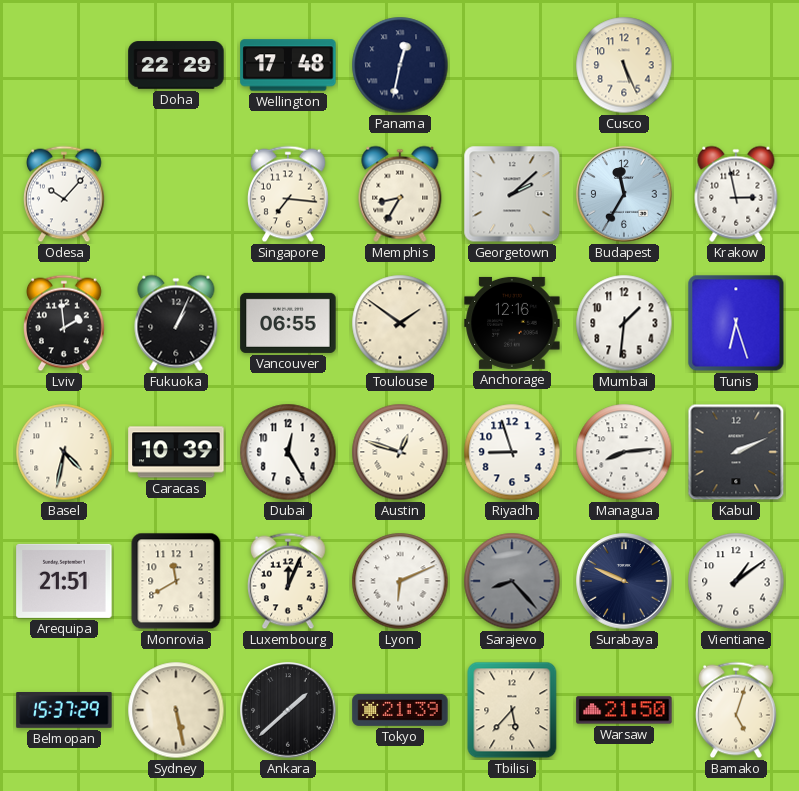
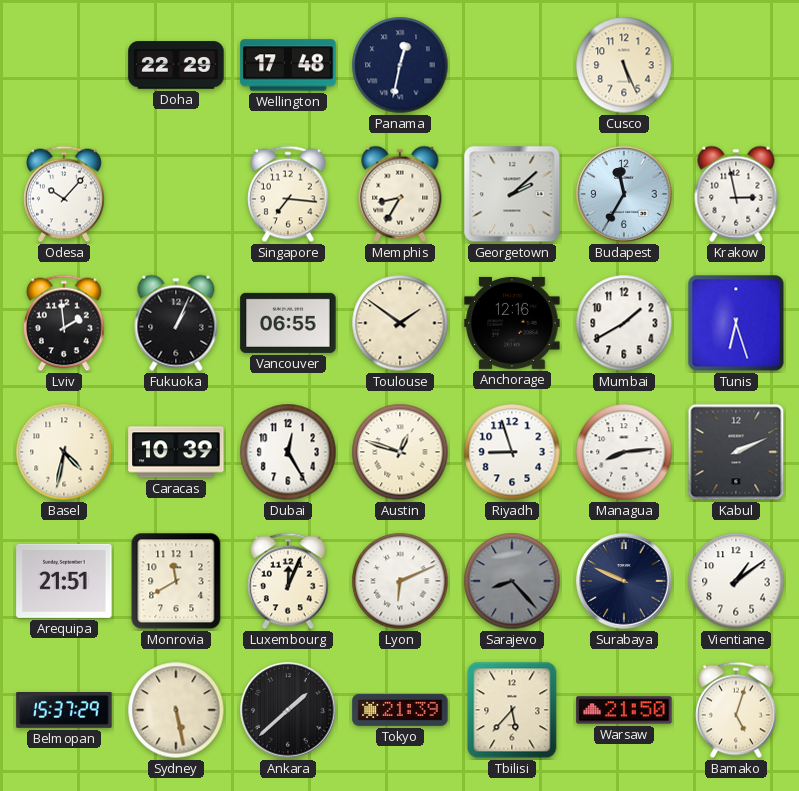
Mumbai: 1:31 -> 1:40 (624, 323)
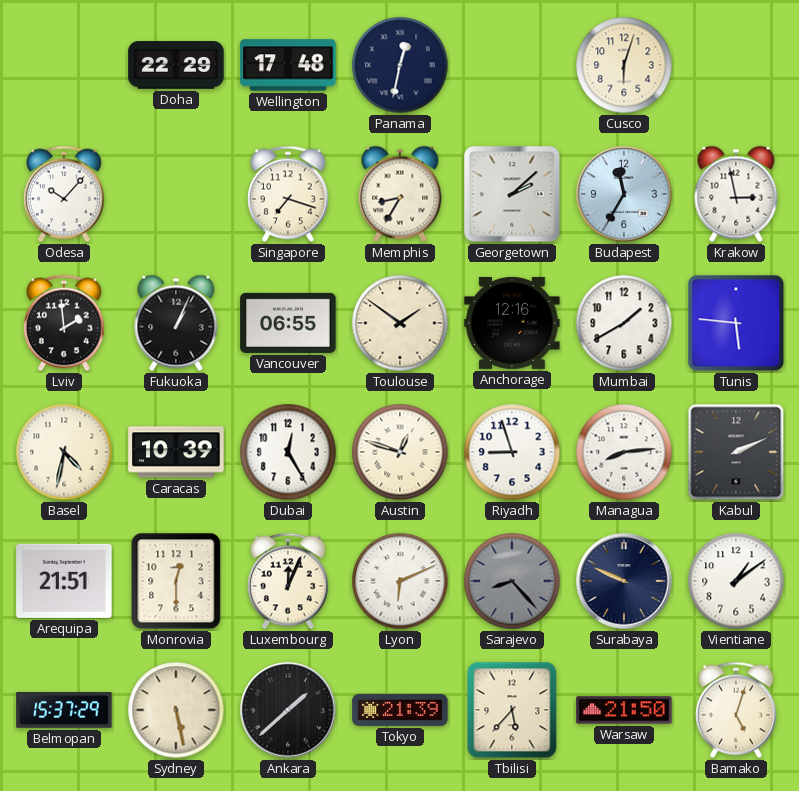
Cusco: 5:26 -> 6:03 (624, 65)
Singapore: 7:16 -> 7:18 (289, 194)
Tunis: 6:27 -> 5:46 (736, 323)
Monrovia: 11:40 -> 12:30 (176, 581)
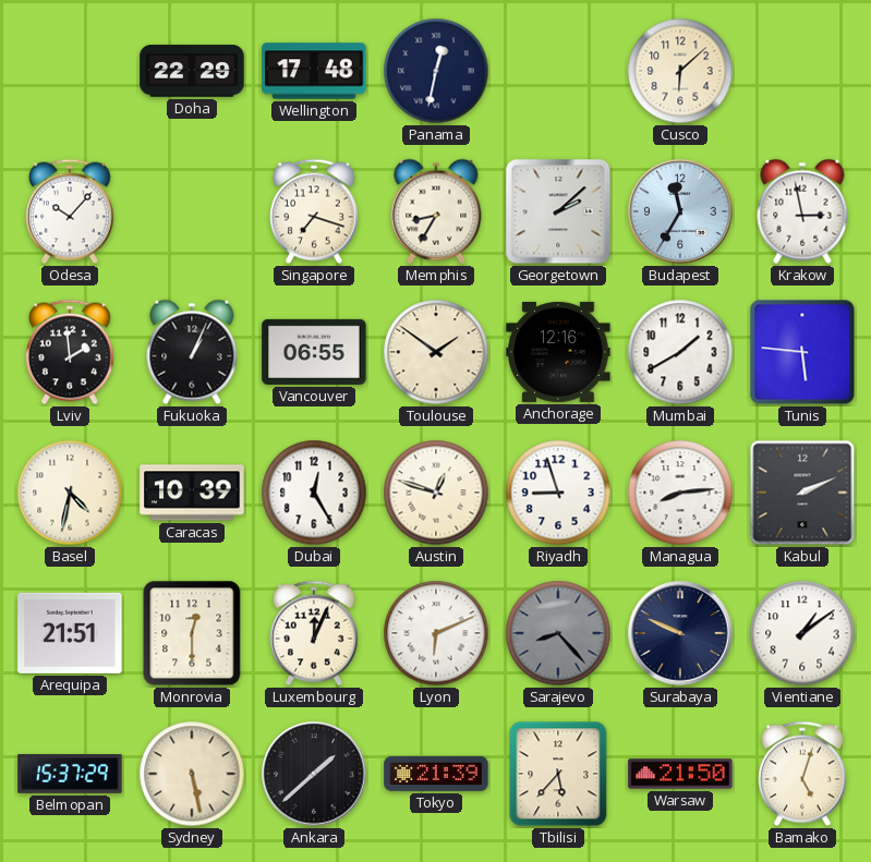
Cusco: 6:03 -> 6:08 (680, 71)
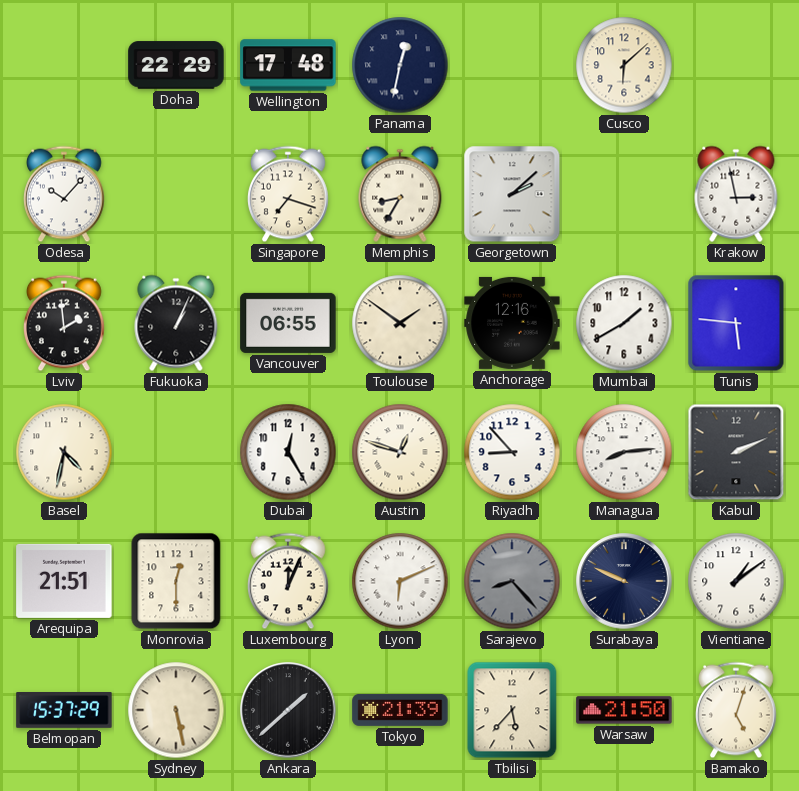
Budapest: 11:35 -> none (680, 211)
Caracas: 10:39 -> none (192, 493)
Riyadh: 8:57 -> 8:53 (512, 452)
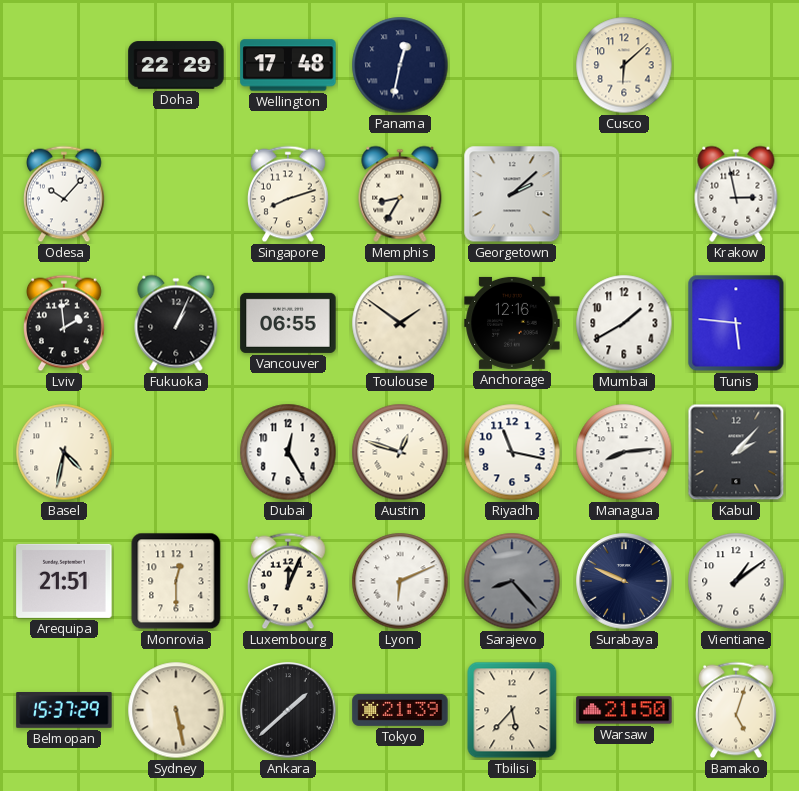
Singapore: 7:18 -> 8:12 (289, 194)
Riyadh: 8:53 -> 11:17 (512, 452)
Kabul: 2:11 -> 2:07 (736, 452)
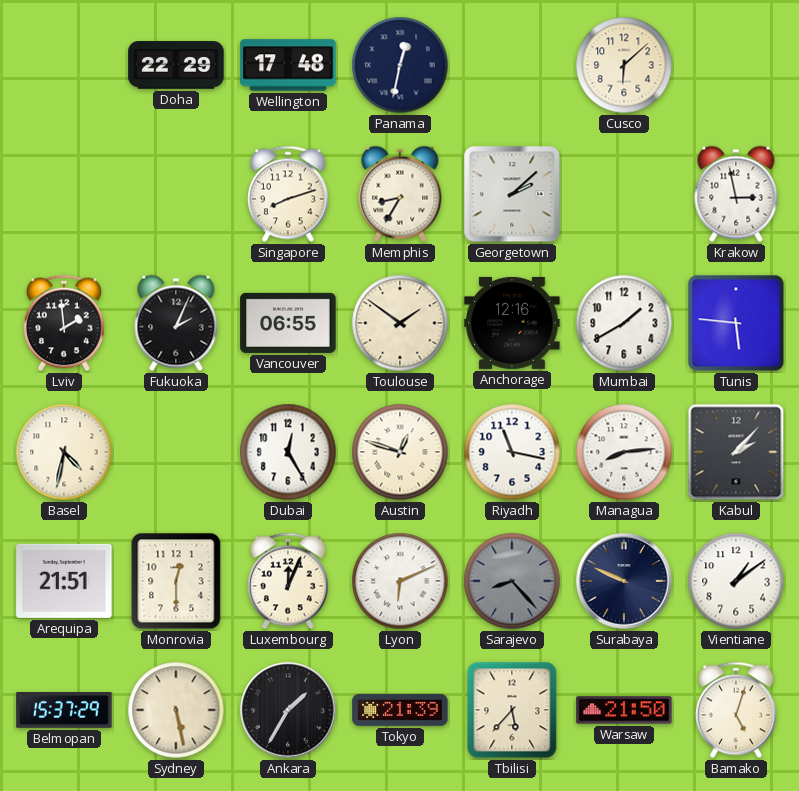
Odesa: 10:07 -> none (65, 194)
Fukuoka: 1:04 -> 2:04 (176, 323)
Ankara: 1:38 -> 1:35 (288, 710)
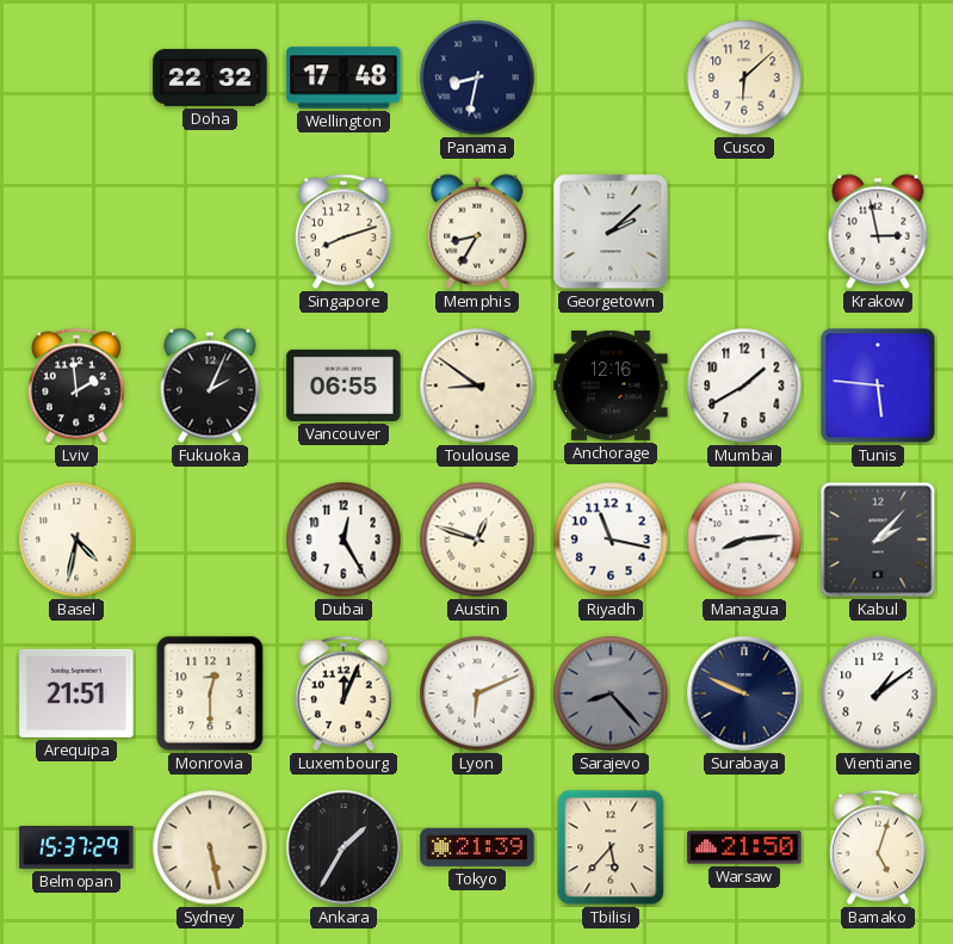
Doha: 22:29 -> 22:32 (210, 78)
Panama: 12:32 -> 8:32 (477, 78)
Toulouse: 1:51 -> 8:51 (477, 385)
